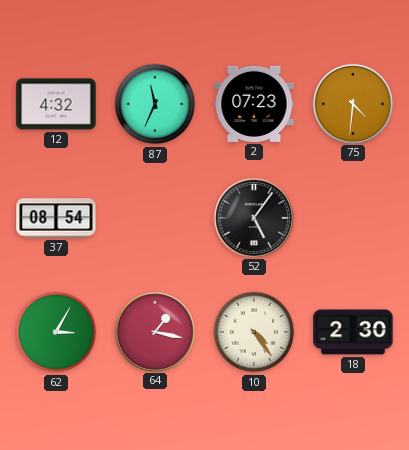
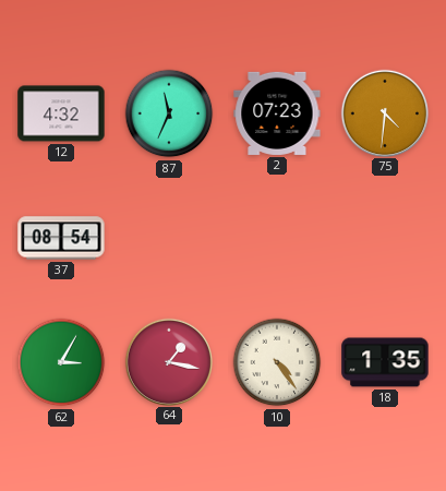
52: 5:06 -> none (253, 217)
18: 2:30 -> 1:35 (385, 362)
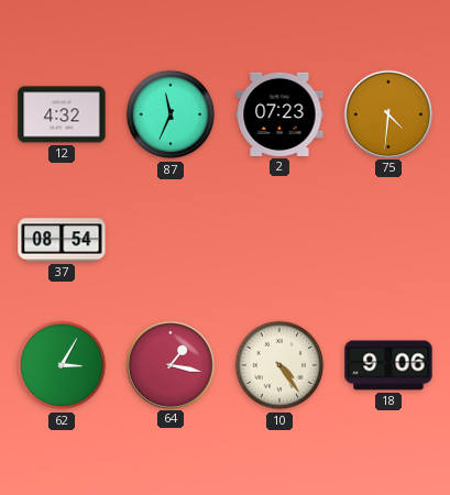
18: 1:35 -> 9:06 (388, 365)
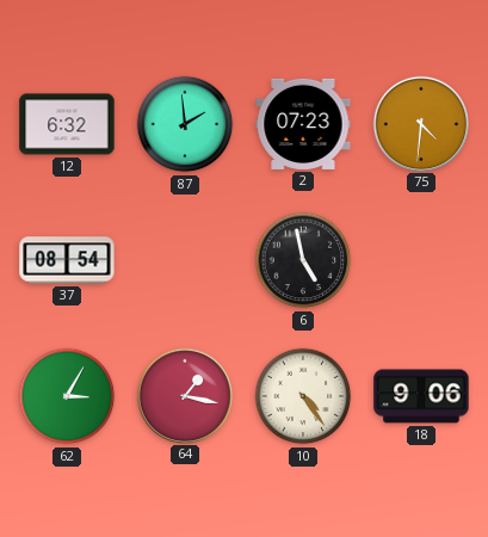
12: 4:32 -> 6:32 (67, 124)
87: 11:34 -> 1:59 (185, 124)
6: none -> 4:58 (303, 260)
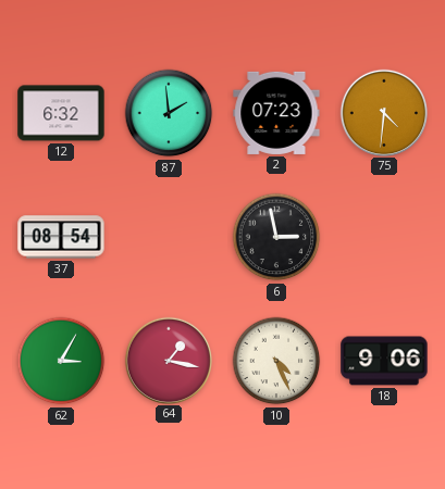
6: 4:58 -> 2:58 (276, 237)
10: 4:24 -> 4:26 (276, 361)
